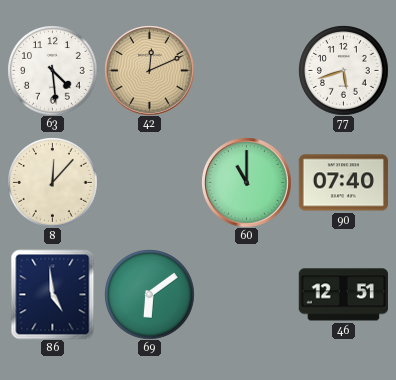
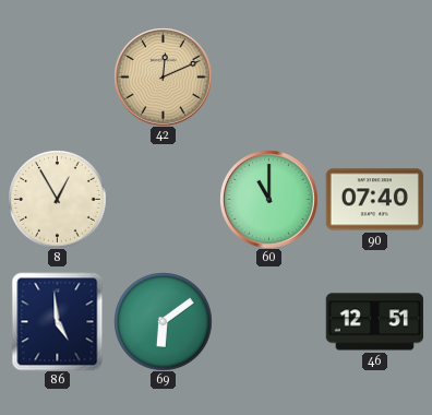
63: 4:29 -> none (52, 70)
77: 5:42 -> none (343, 70)
8: 12:07 -> 12:55 (57, 199)
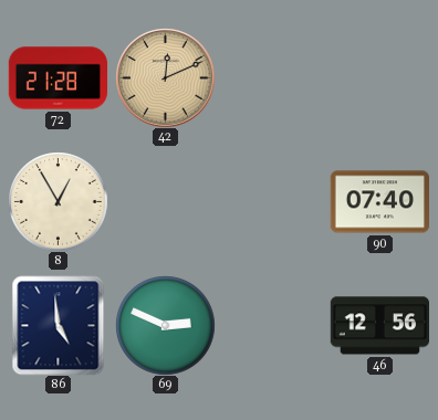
72: none -> 21:28 (58, 78)
60: 11:00 -> none (268, 199)
69: 6:09 -> 2:49 (165, 325)
46: 12:51 -> 12:56 (379, 326)
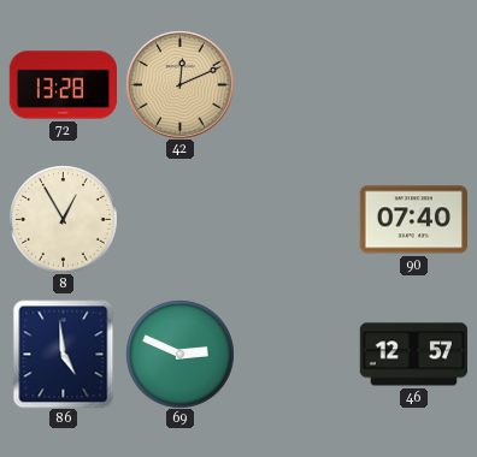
72: 21:28 -> 13:28 (63, 85)
46: 12:56 -> 12:57 (413, 355)
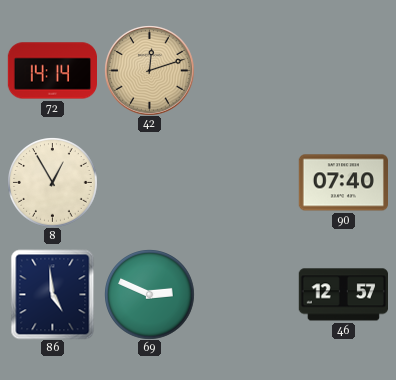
72: 13:28 -> 14:14 (52, 71)
42: 12:11 -> 12:12 (149, 70)
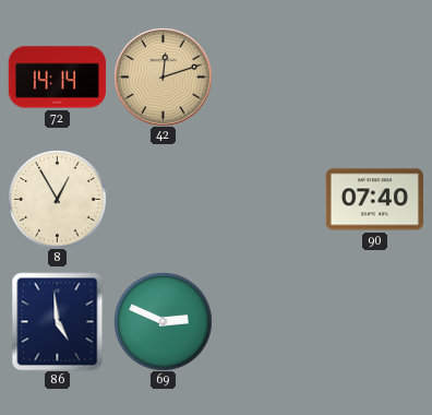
46: 12:57 -> none (343, 295)
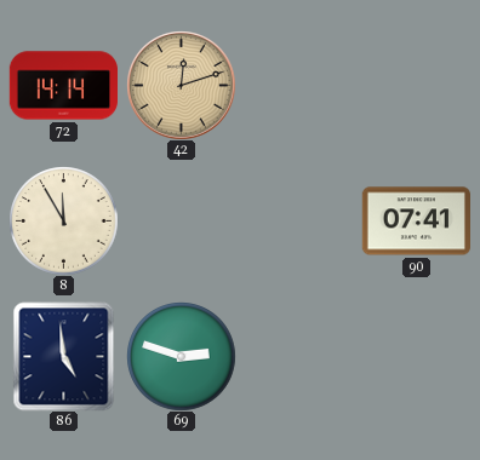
8: 12:55 -> 11:55 (63, 220)
90: 07:40 -> 07:41 (416, 222)
69: 2:49 -> 2:48 (181, 356)
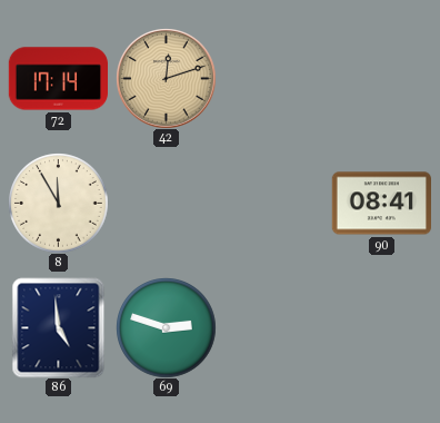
72: 14:14 -> 17:14 (58, 79)
90: 07:41 -> 08:41 (381, 204)
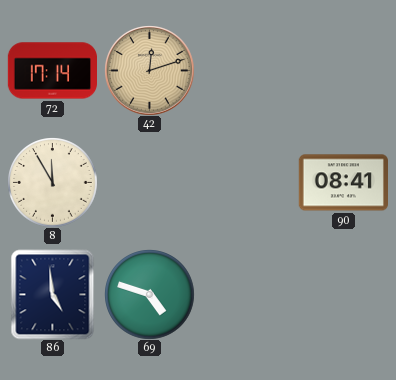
69: 2:48 -> 4:48 (149, 294)
